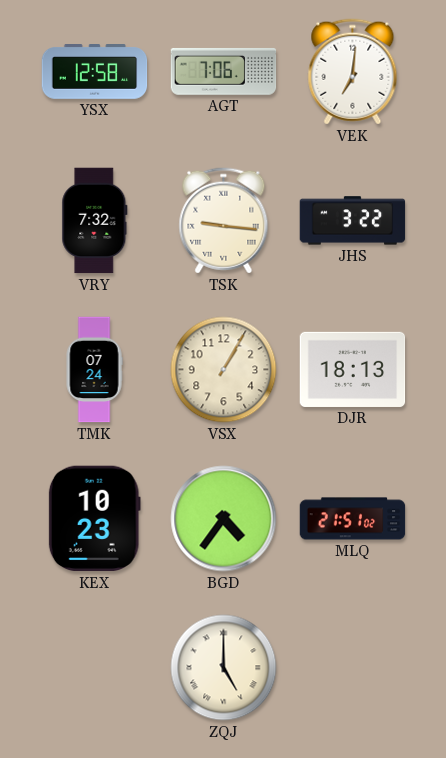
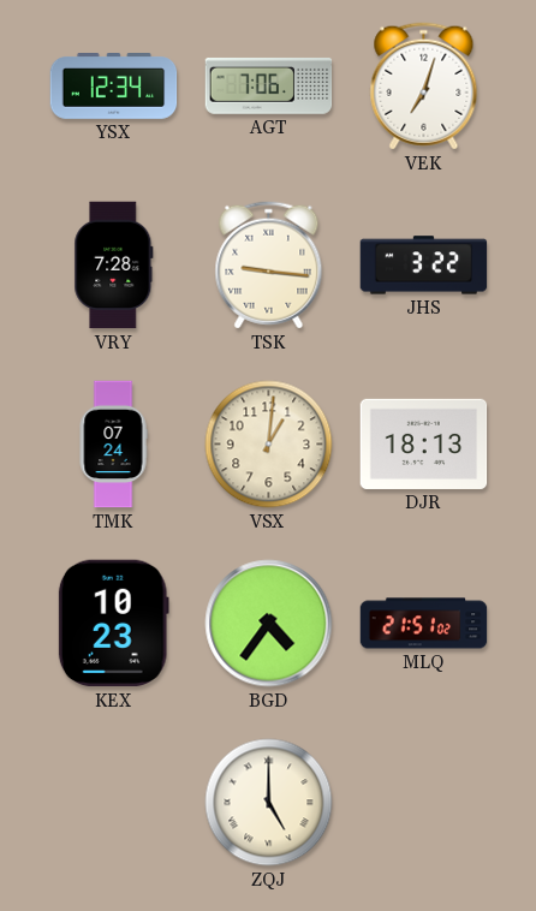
YSX: 12:58 -> 12:34 (114, 87)
VEK: 7:01 -> 7:03 (424, 87)
VRY: 7:32 -> 7:28 (114, 266)
VSX: 1:05 -> 1:01 (269, 445)
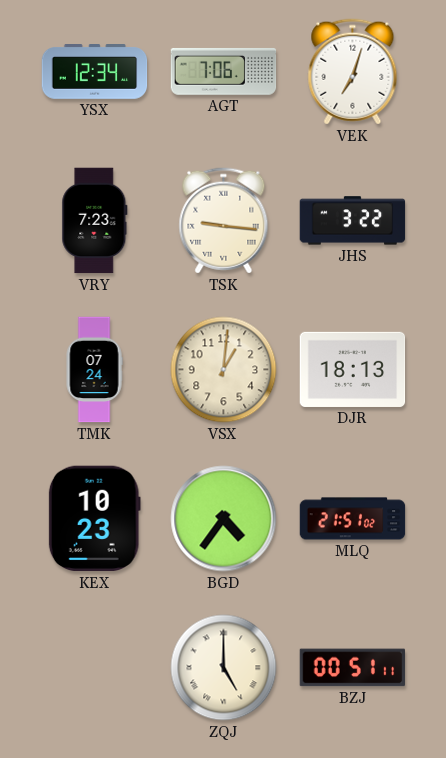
VRY: 7:28 -> 7:23 (95, 221)
BZJ: none -> 00:51 (353, 668)
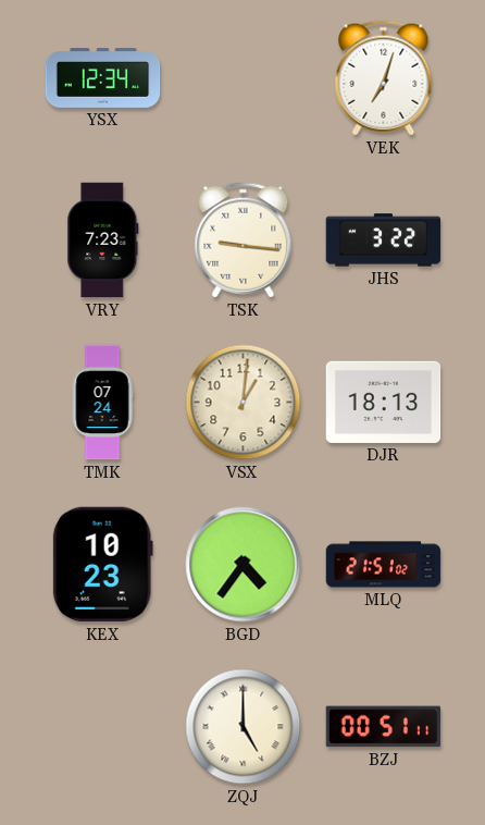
AGT: 7:06 -> none (224, 71)
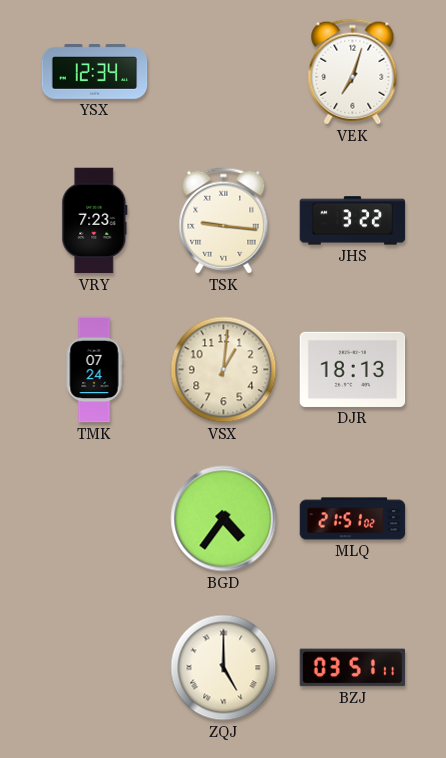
KEX: 10:23 -> none (102, 565)
BZJ: 00:51 -> 03:51 (353, 668)
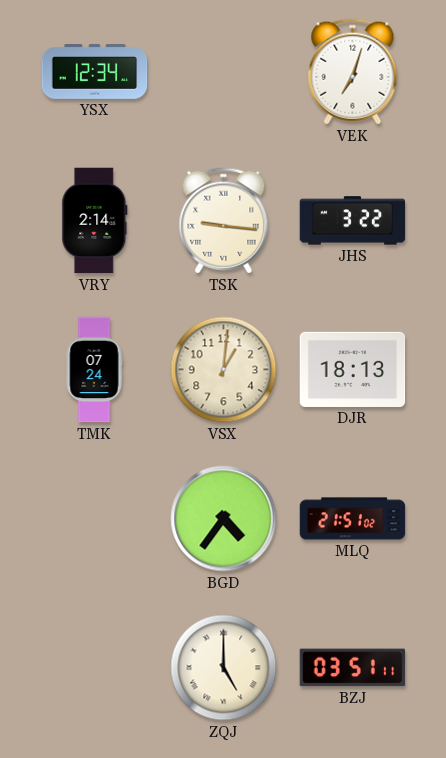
VRY: 7:23 -> 2:14 (95, 221)
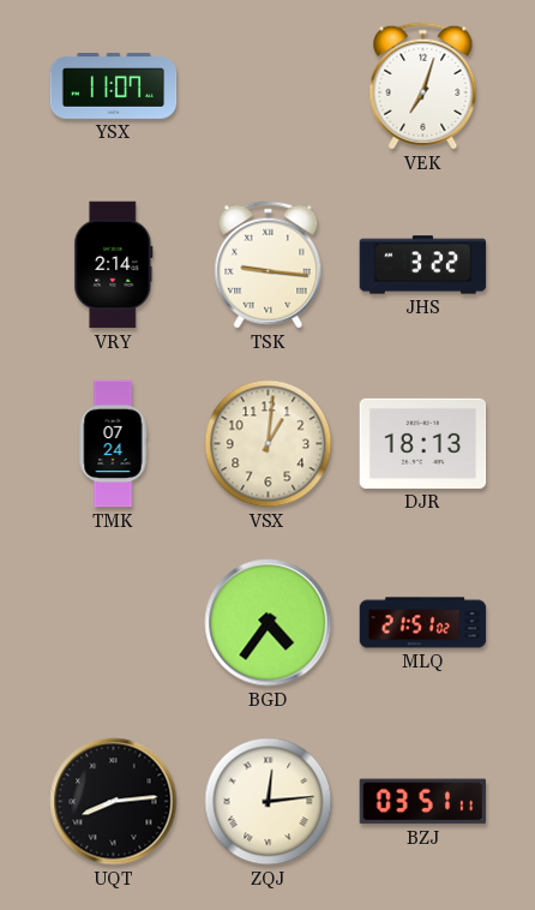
YSX: 12:34 -> 11:07 (114, 86)
UQT: none -> 8:14 (114, 802)
ZQJ: 5:00 -> 12:14 (269, 802)
